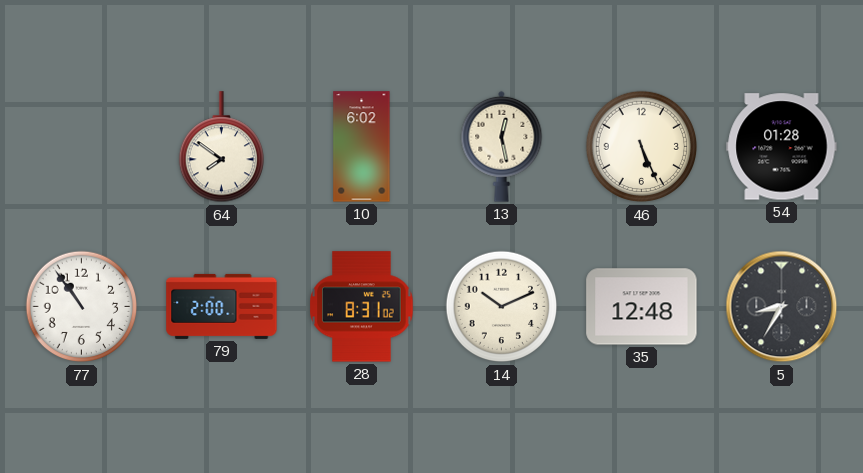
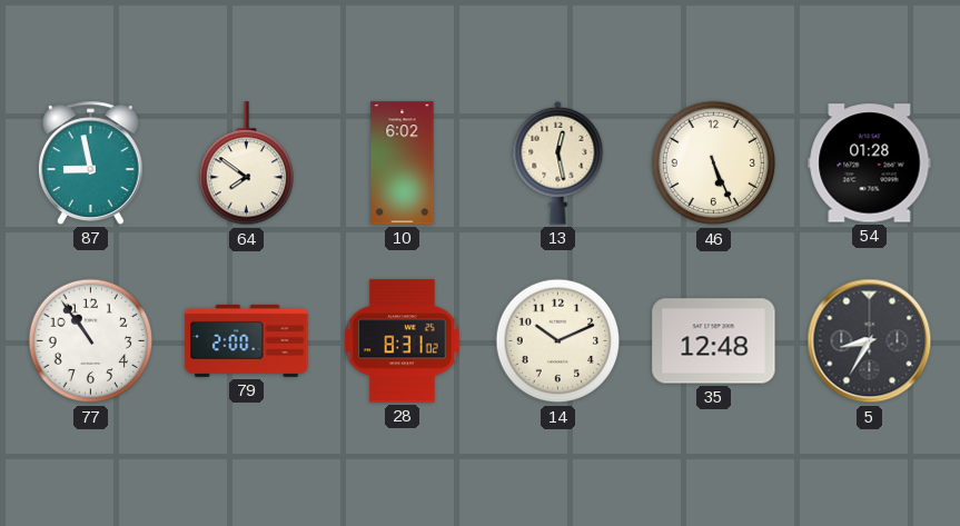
87: none -> 8:58 (90, 162)
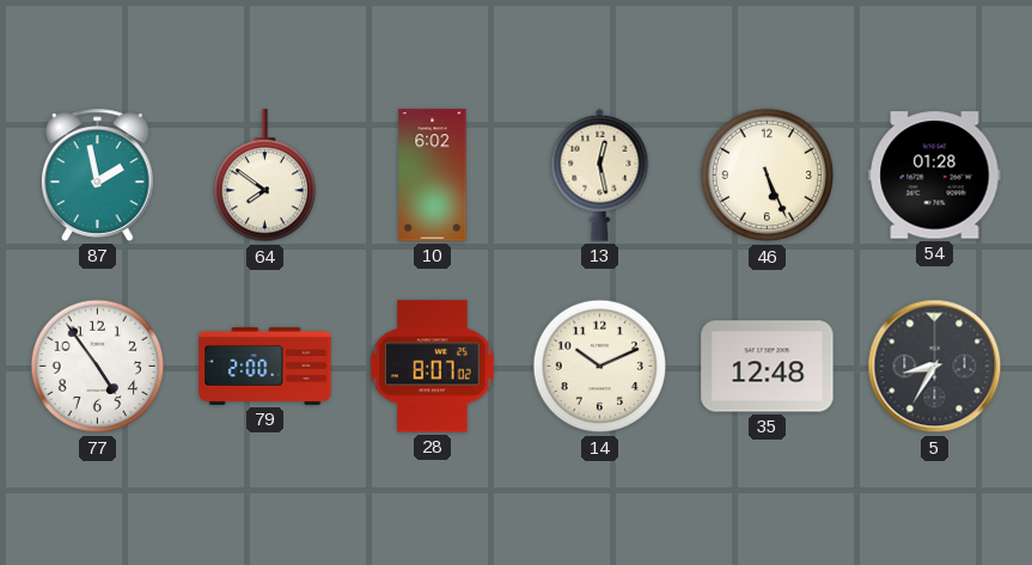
87: 8:58 -> 1:58 (97, 174)
77: 10:54 -> 4:54 (98, 367)
28: 8:31 -> 8:07 (433, 367)
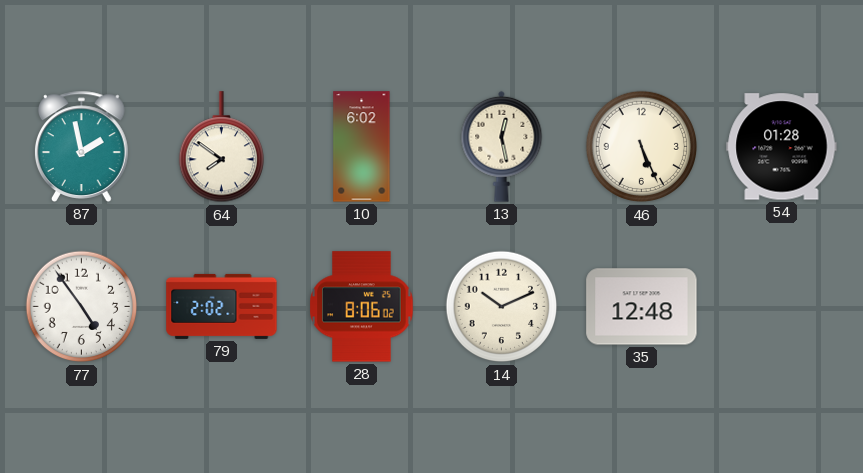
79: 2:00 -> 2:02 (222, 306)
28: 8:07 -> 8:06 (362, 307)
5: 8:35 -> none (935, 367)
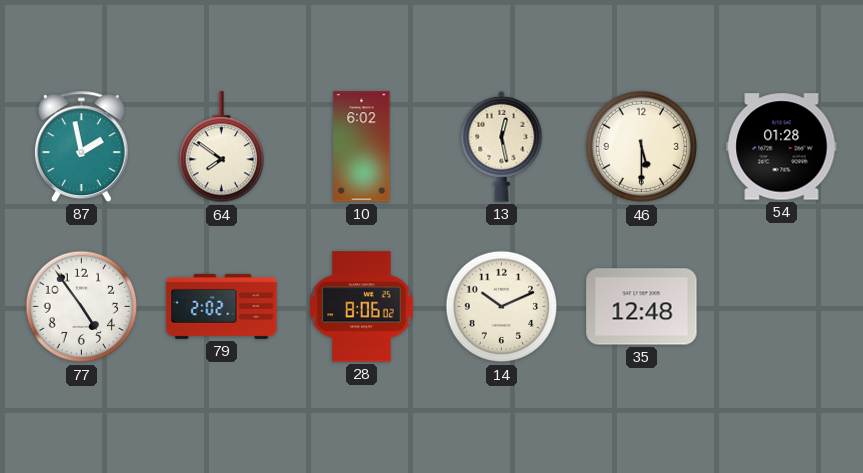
46: 5:26 -> 5:30 (642, 147)
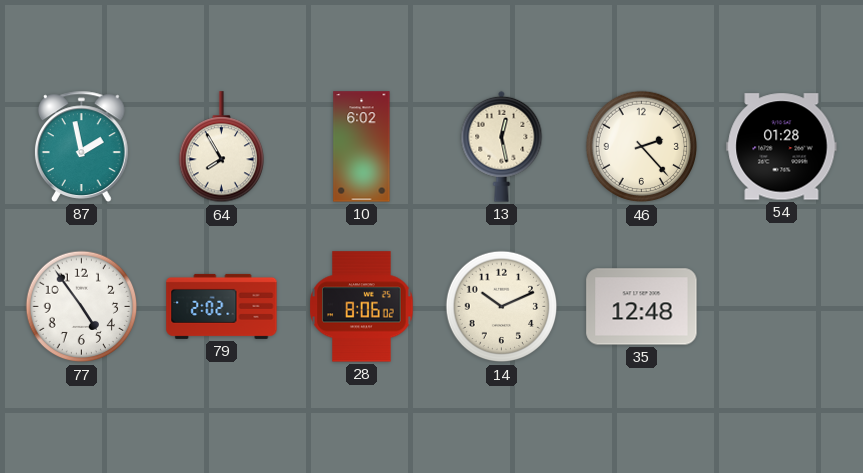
64: 7:51 -> 7:55 (221, 147)
46: 5:30 -> 2:23 (642, 147)
